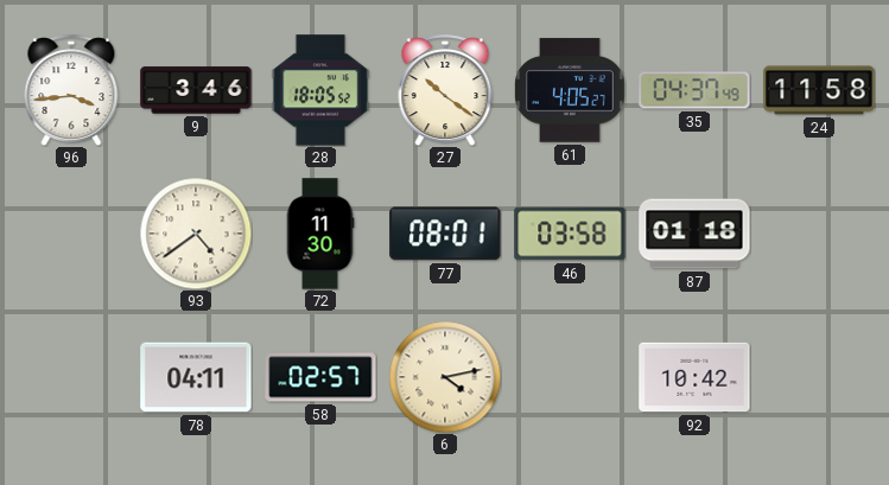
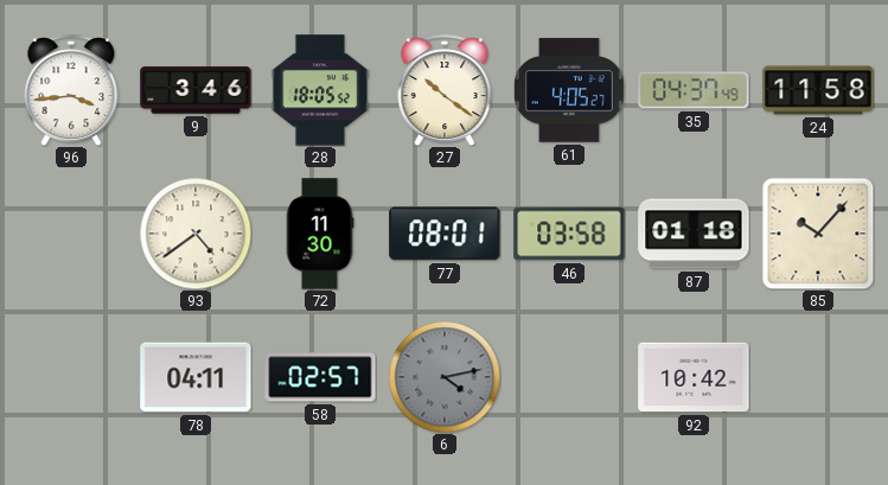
85: none -> 10:07 (818, 234)
6 dial: cream -> grey (445, 377)
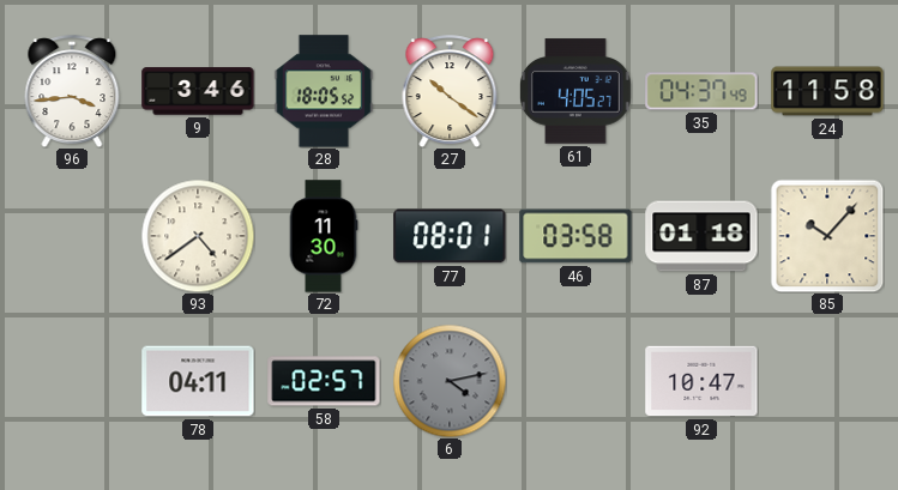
92: 10:42 -> 10:47 (701, 381)
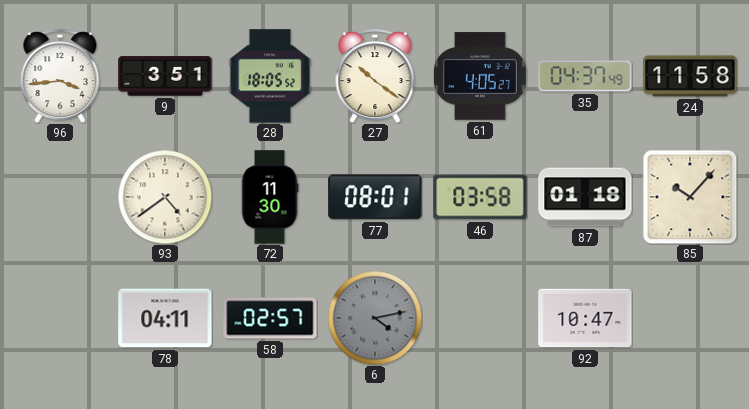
9: 3:46 -> 3:51 (165, 76)
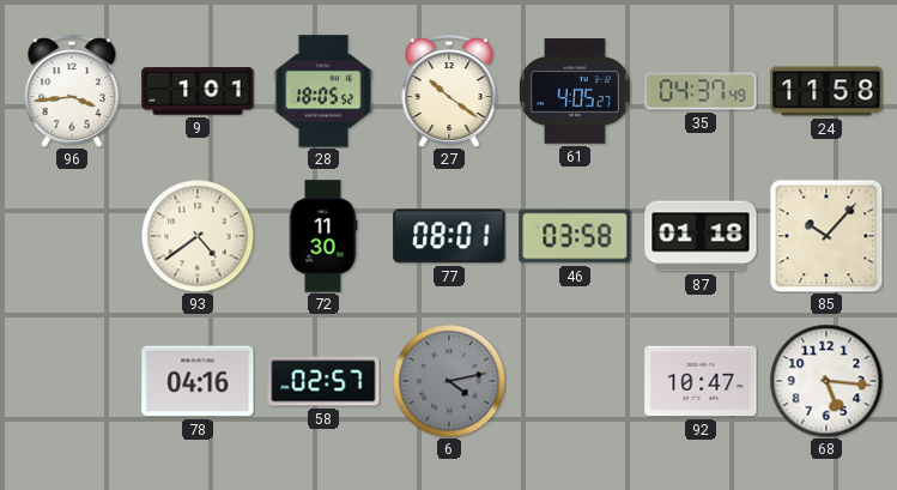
9: 3:51 -> 1:01 (198, 91)
78: 04:11 -> 04:16 (198, 381)
68: none -> 5:16 (826, 381)
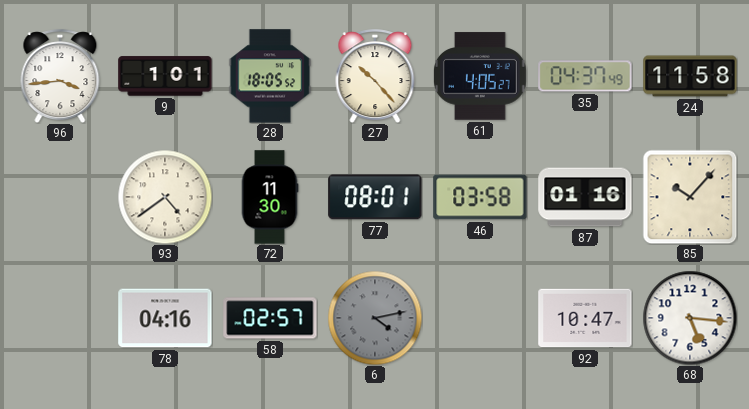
27: 10:21 -> 10:23 (375, 76)
87: 01:18 -> 01:16 (585, 197)
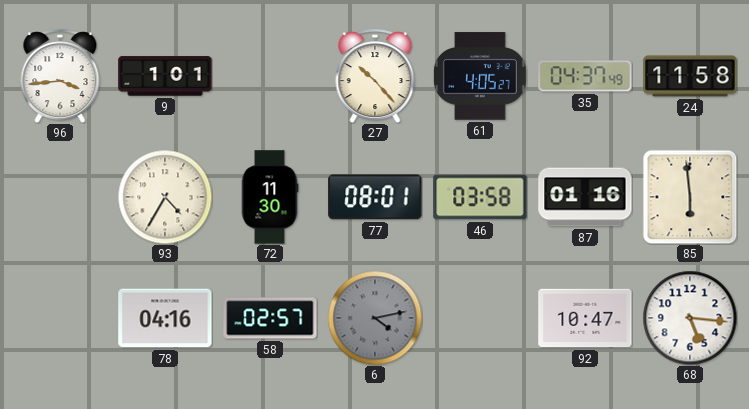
28: 18:05 -> none (270, 76)
93: 4:39 -> 4:35 (165, 197)
85: 10:07 -> 5:59 (690, 197)
